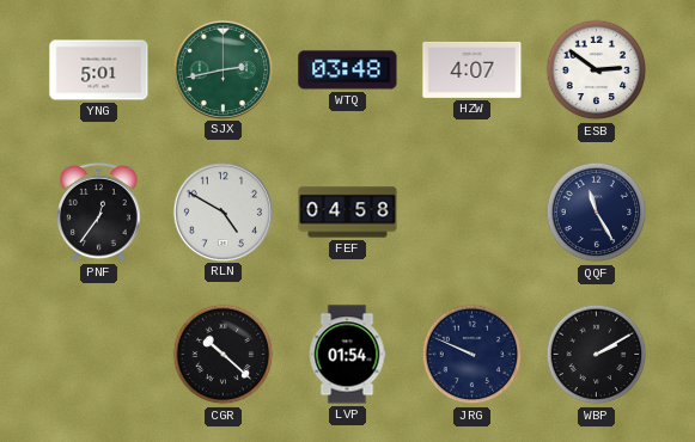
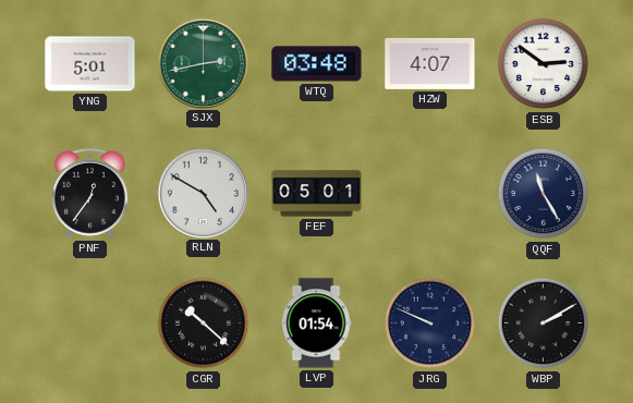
FEF: 04:58 -> 05:01 (317, 194)
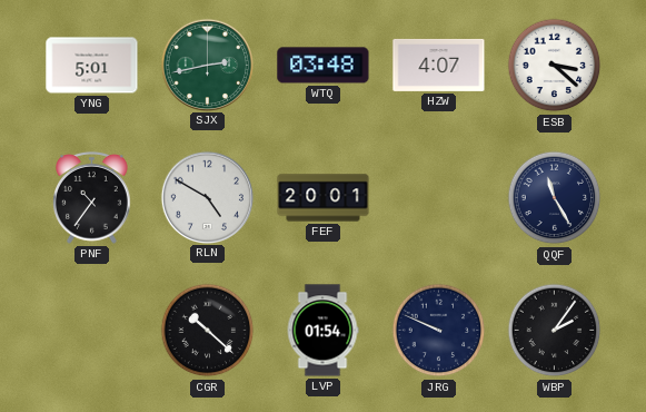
ESB: 2:51 -> 3:22 (555, 66)
PNF: 12:36 -> 10:36 (92, 197)
FEF: 05:01 -> 20:01 (324, 198)
WBP: 2:10 -> 2:06 (555, 331)
